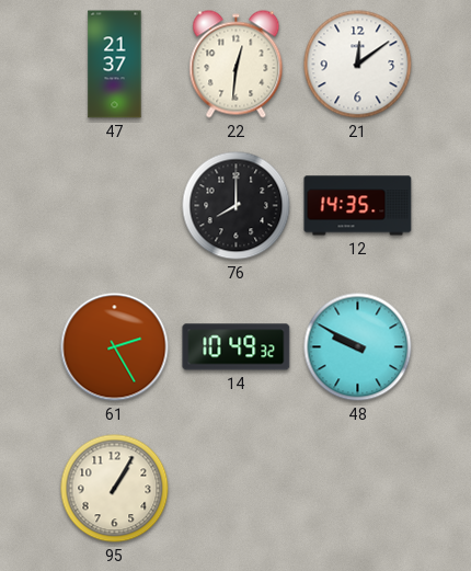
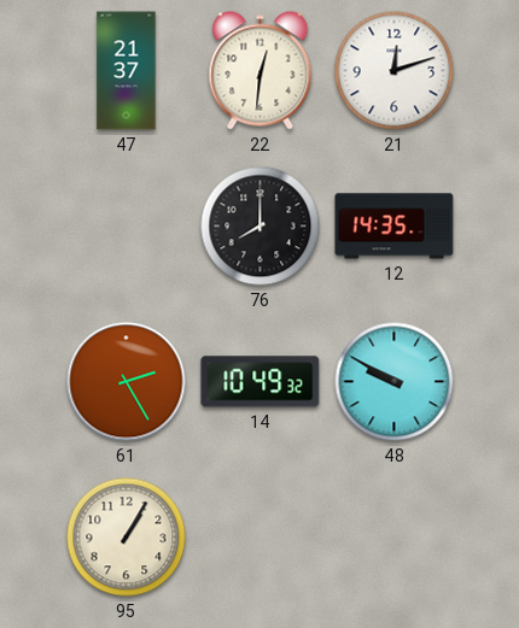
21: 12:09 -> 12:12 (395, 71)
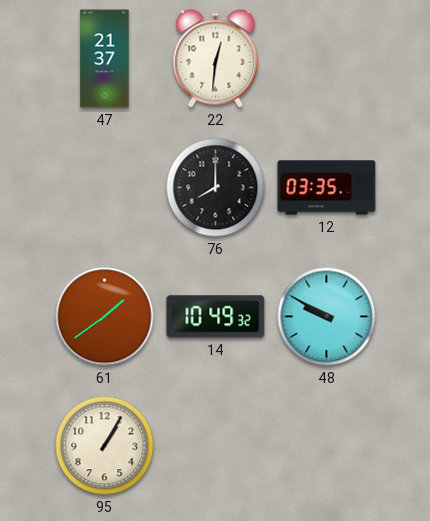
21: 12:12 -> none (395, 71)
12: 14:35 -> 03:35 (327, 188)
61: 2:25 -> 1:39 (105, 317)
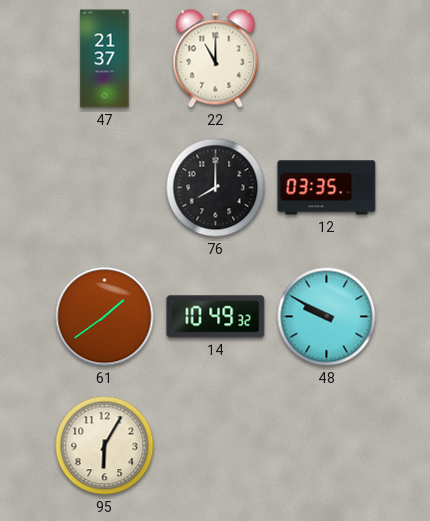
22: 12:31 -> 11:00 (216, 59)
95: 1:05 -> 6:05 (105, 446)
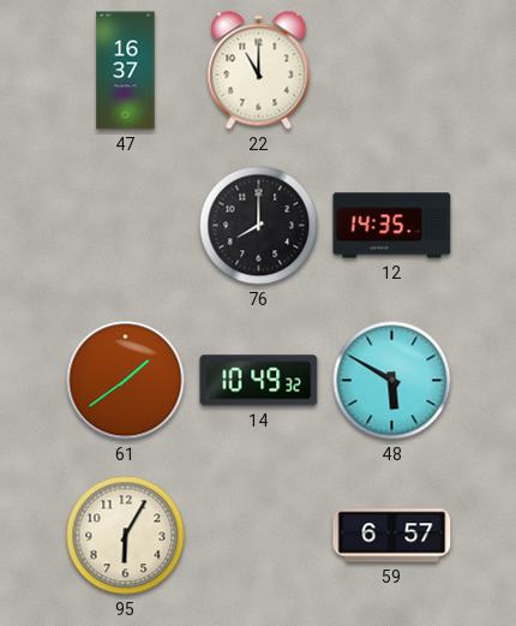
47: 21:37 -> 16:37 (126, 71)
12: 03:35 -> 14:35 (392, 226)
48: 9:50 -> 5:50 (392, 381)
59: none -> 6:57 (392, 536)
